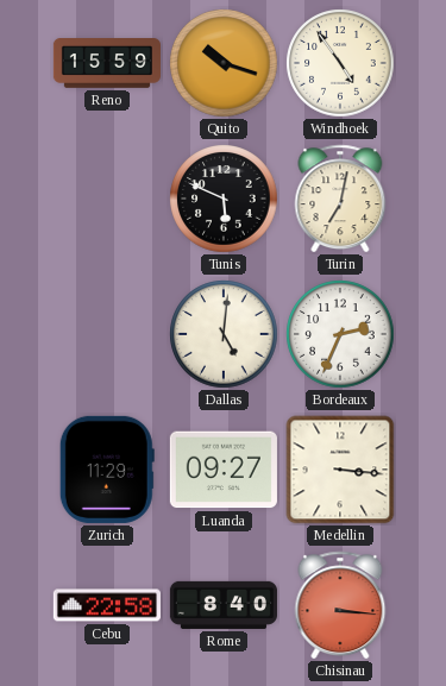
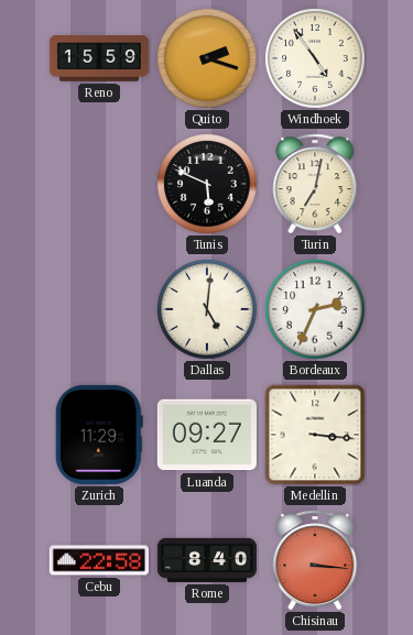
Quito: 10:18 -> 2:18 (207, 58)
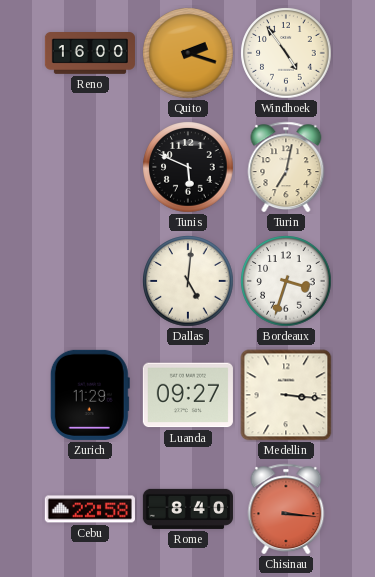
Reno: 15:59 -> 16:00 (90, 54)
Bordeaux: 2:34 -> 3:33 (286, 281)
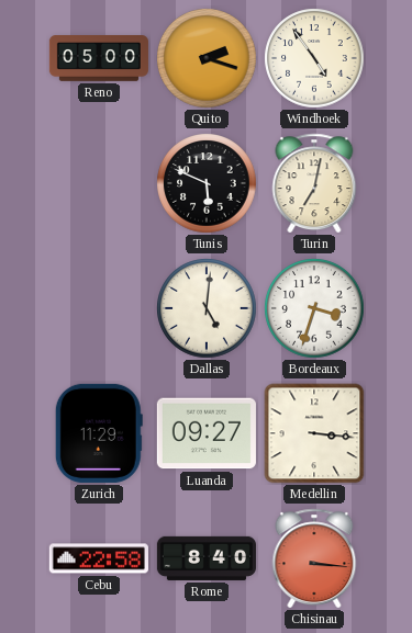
Reno: 16:00 -> 05:00 (99, 59)
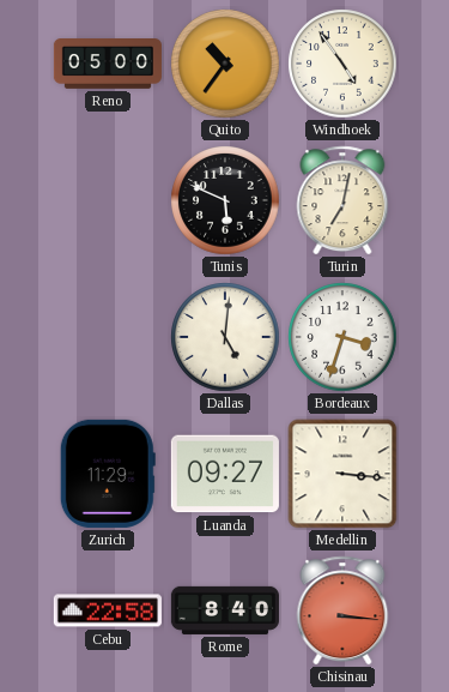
Quito: 2:18 -> 10:36 (225, 64)
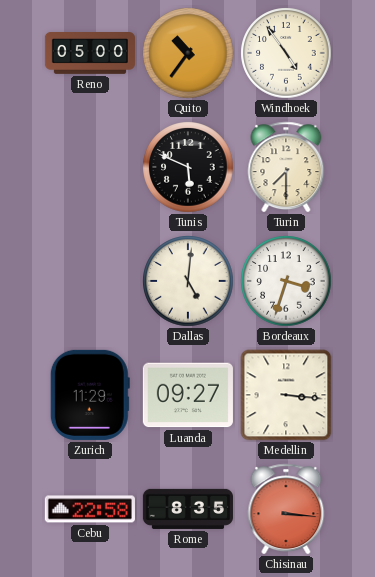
Turin: 7:02 -> 7:30 (286, 167)
Rome: 8:40 -> 8:35 (188, 509)
